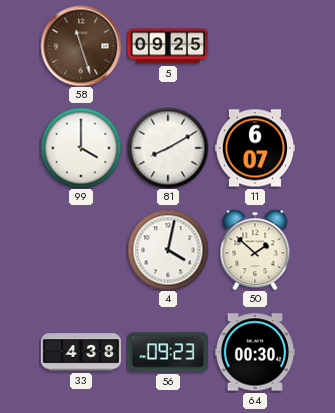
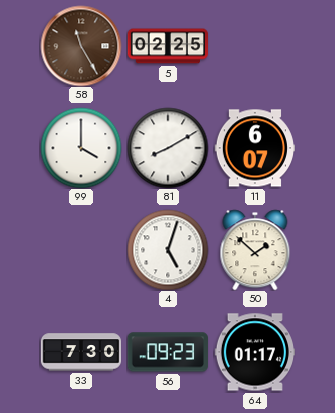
58: 11:27 -> 11:25 (81, 46)
5: 09:25 -> 02:25 (167, 46)
4: 4:02 -> 5:03 (168, 250)
33: 4:38 -> 7:30 (81, 352)
64: 00:30 -> 01:17 (254, 352)
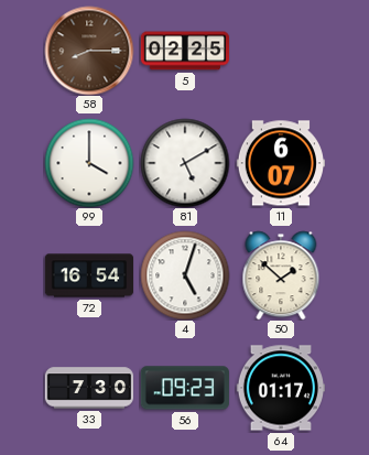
58: 11:25 -> 8:15 (89, 51)
81: 8:10 -> 5:10 (185, 163)
72: none -> 16:54 (89, 275)
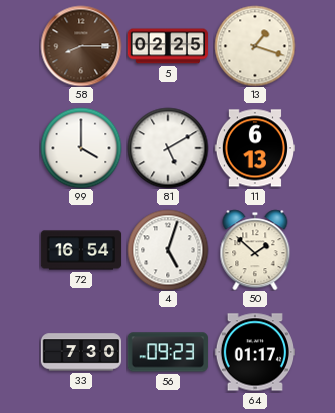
13: none -> 1:18 (255, 46)
11: 6:07 -> 6:13 (254, 148)
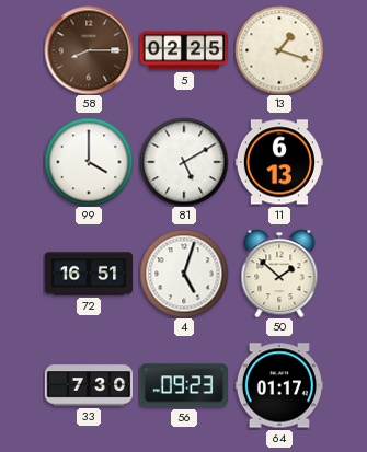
72: 16:54 -> 16:51 (89, 274)
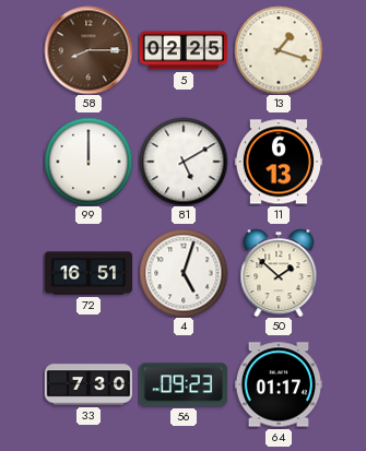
99: 4:00 -> 12:00 (88, 162)
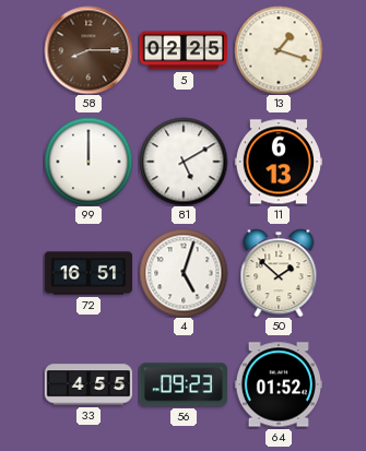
33: 7:30 -> 4:55 (88, 384)
64: 01:17 -> 01:52 (278, 384)
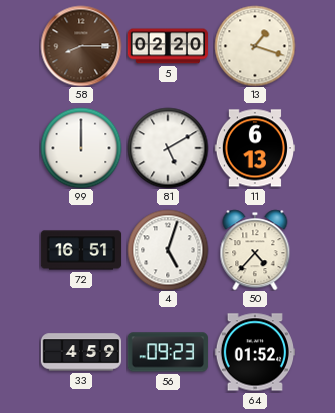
5: 02:25 -> 02:20 (167, 46)
50: 1:52 -> 4:37 (255, 250)
33: 4:55 -> 4:59 (81, 352)
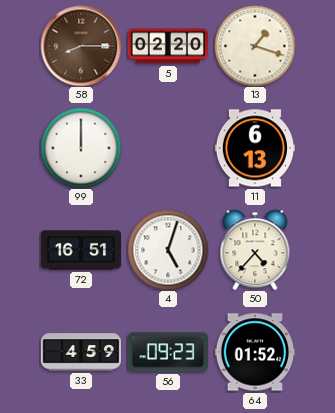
81: 5:10 -> none (168, 148)
